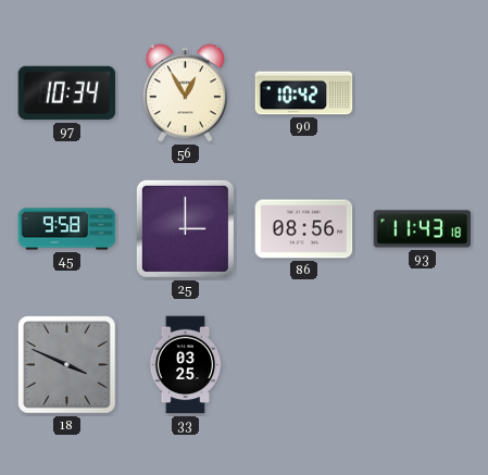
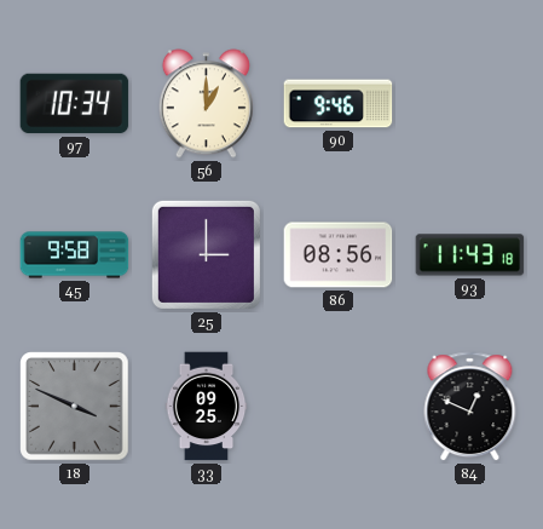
56: 12:55 -> 1:00 (206, 104)
90: 10:42 -> 9:46 (339, 104)
33: 03:25 -> 09:25 (207, 407)
84: none -> 12:49 (470, 407)
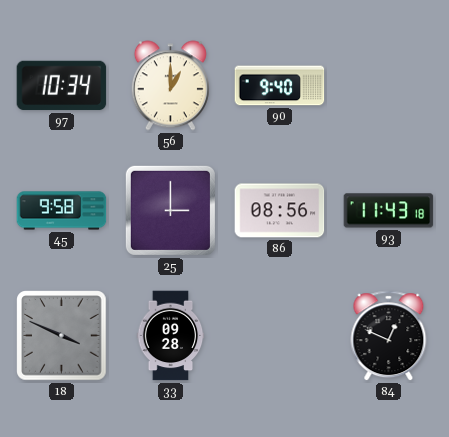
90: 9:46 -> 9:40 (280, 86)
33: 09:25 -> 09:28 (171, 336)
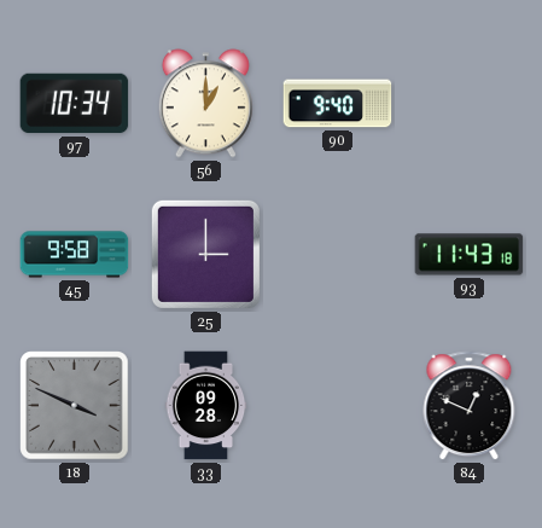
86: 08:56 -> none (280, 211)
